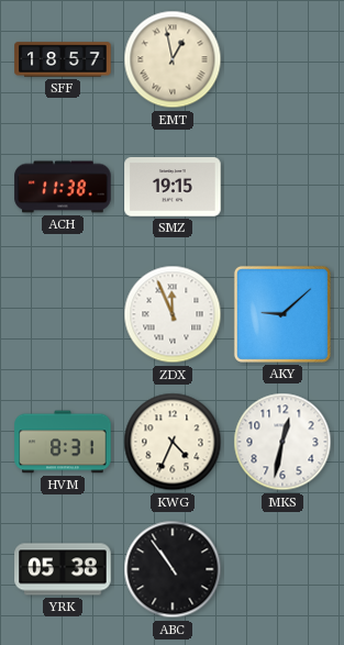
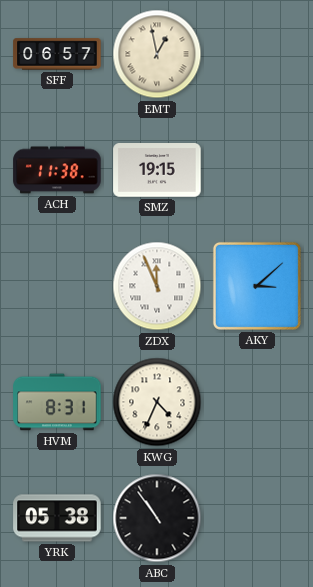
SFF: 18:57 -> 06:57 (57, 54)
AKY: 9:08 -> 3:08 (257, 286)
MKS: 12:32 -> none (282, 442)
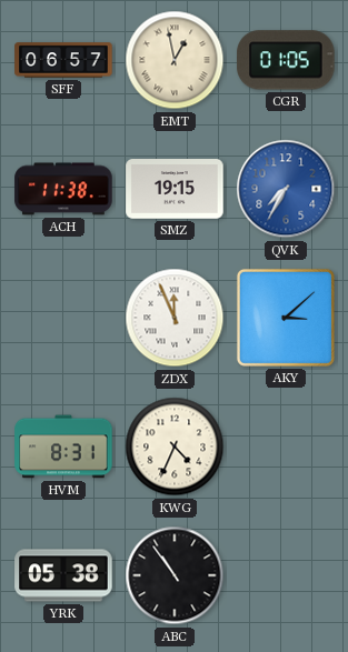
CGR: none -> 01:05 (286, 60)
QVK: none -> 7:35 (286, 189)
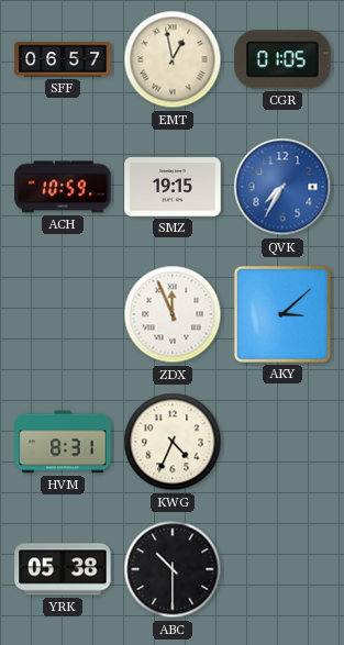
ACH: 11:38 -> 10:59 (63, 187)
ABC: 10:54 -> 10:30 (173, 569)
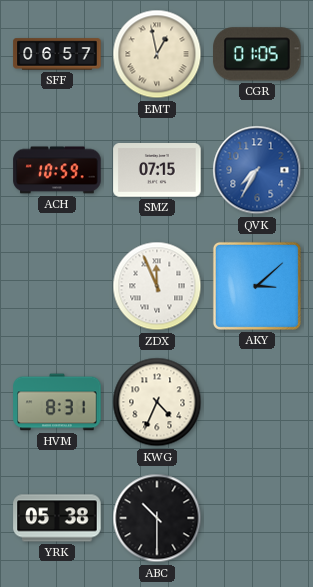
SMZ: 19:15 -> 07:15 (157, 171)
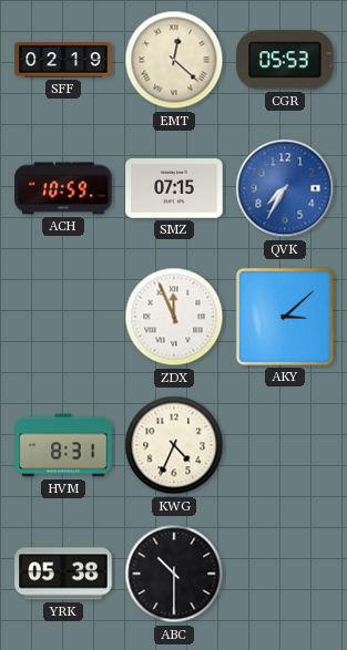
SFF: 06:57 -> 02:19 (63, 60)
EMT: 12:58 -> 12:22 (174, 60)
CGR: 01:05 -> 05:53 (285, 60)
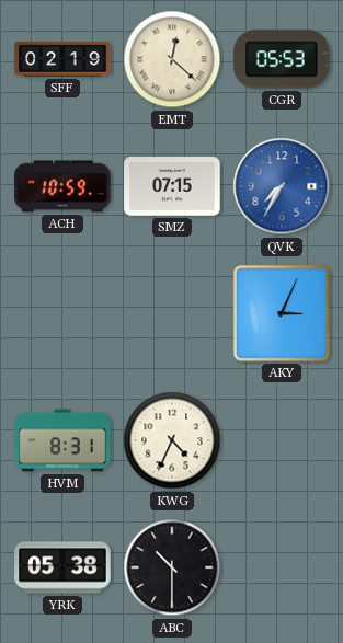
ZDX: 11:56 -> none (174, 317)
AKY: 3:08 -> 3:04 (282, 313)
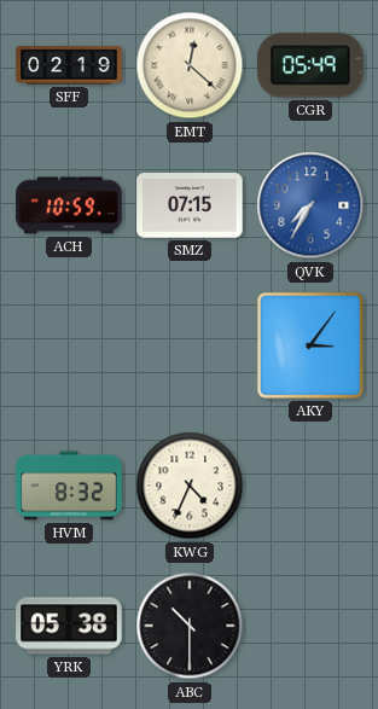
CGR: 05:53 -> 05:49 (310, 65)
AKY: 3:04 -> 3:06 (310, 345)
HVM: 8:31 -> 8:32 (69, 486)
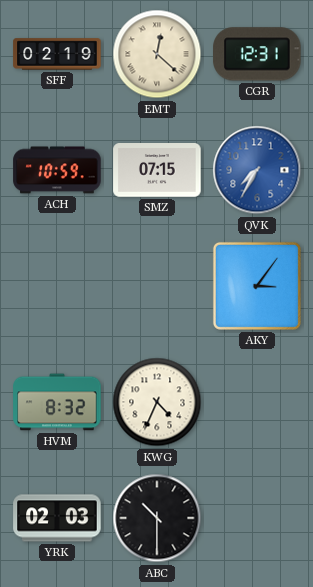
CGR: 05:49 -> 12:31 (257, 54)
YRK: 05:38 -> 02:03 (57, 518)
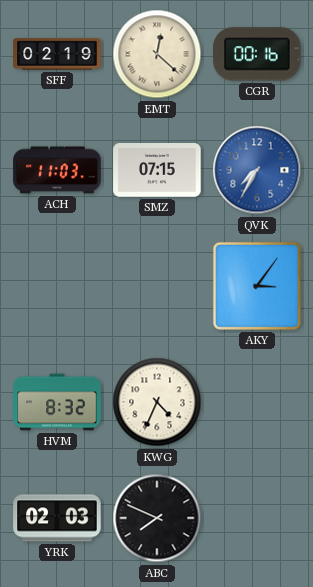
CGR: 12:31 -> 00:16 (257, 54)
ACH: 10:59 -> 11:03 (57, 170)
ABC: 10:30 -> 7:49 (157, 518)
